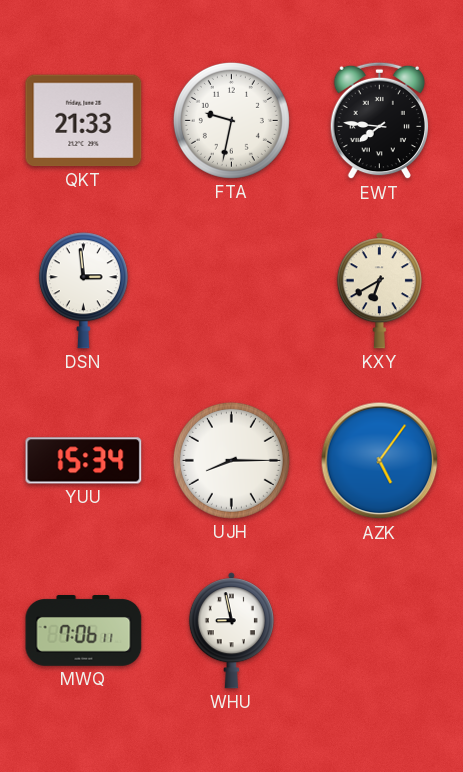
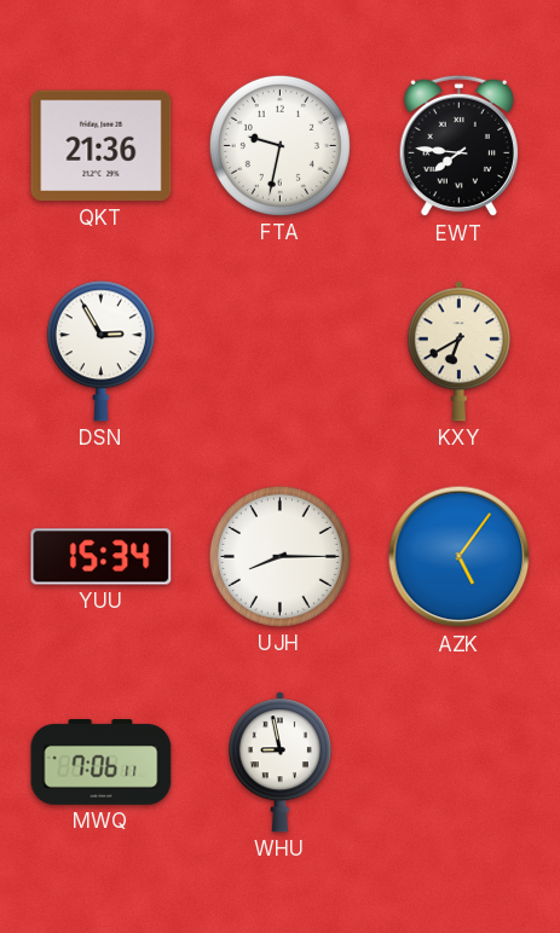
QKT: 21:33 -> 21:36 (102, 146)
DSN: 2:59 -> 2:55 (100, 352)
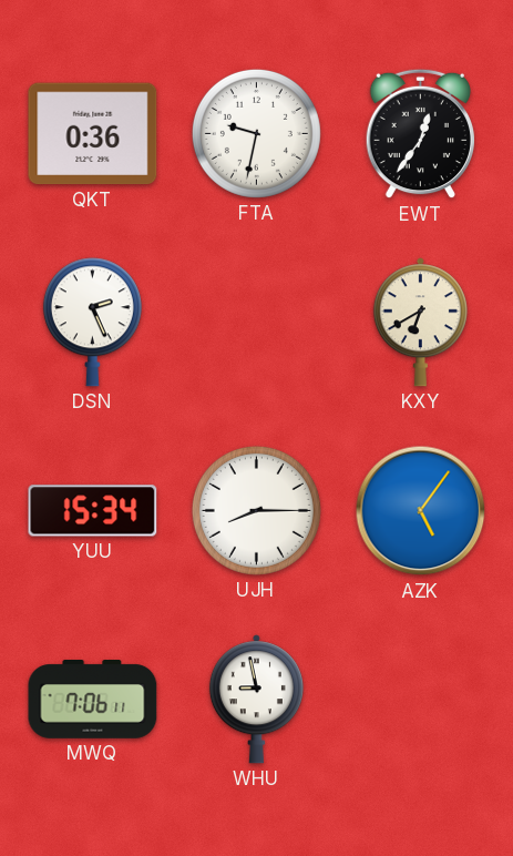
QKT: 21:36 -> 0:36 (93, 134)
EWT: 7:46 -> 12:36 (420, 134)
DSN: 2:55 -> 2:26 (92, 323)
